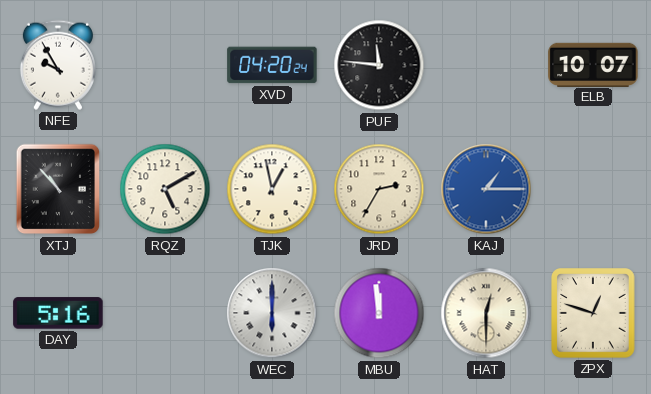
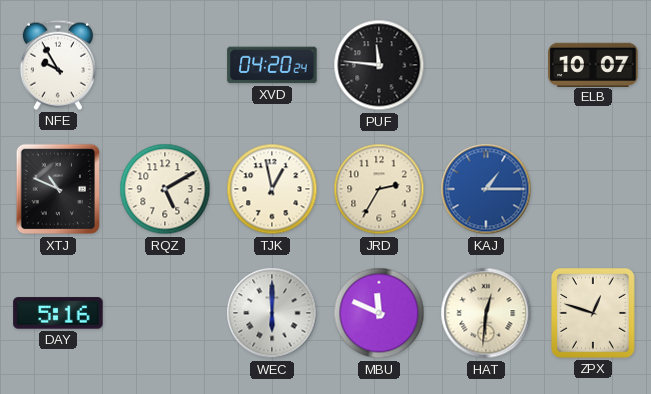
XTJ: 10:53 -> 10:49 (58, 189)
MBU: 11:59 -> 11:49 (379, 313)
HAT: 12:30 -> 12:31 (486, 313)
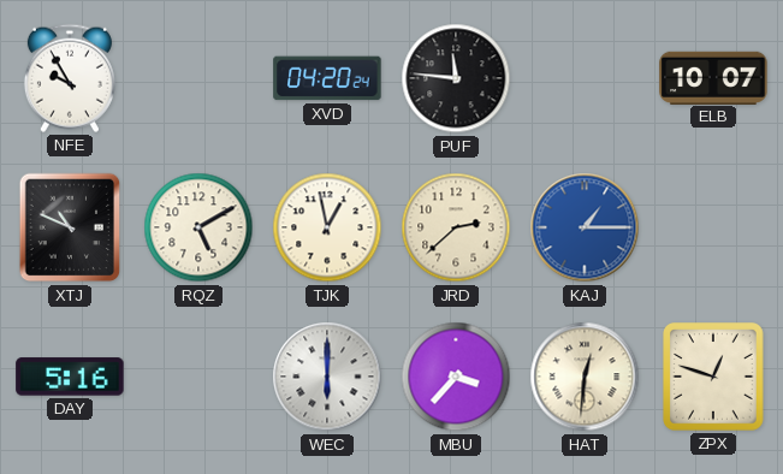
JRD: 2:35 -> 2:38 (456, 227)
MBU: 11:49 -> 3:37 (456, 377)
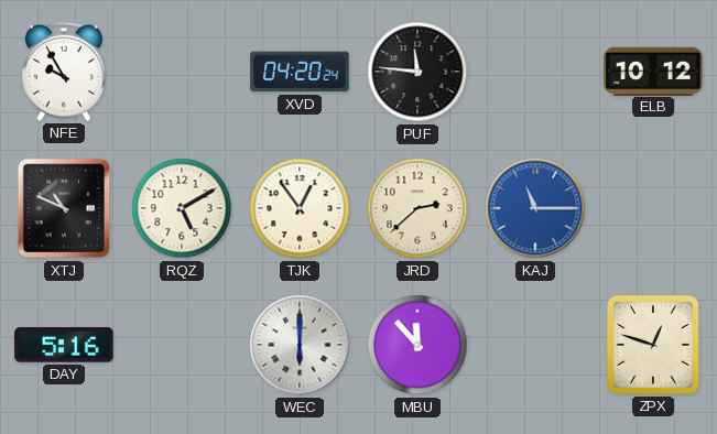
ELB: 10:07 -> 10:12 (653, 70)
TJK: 12:58 -> 12:54 (300, 208)
KAJ: 1:15 -> 11:15 (535, 208)
MBU: 3:37 -> 11:53 (417, 345)
HAT: 12:31 -> none (585, 377)
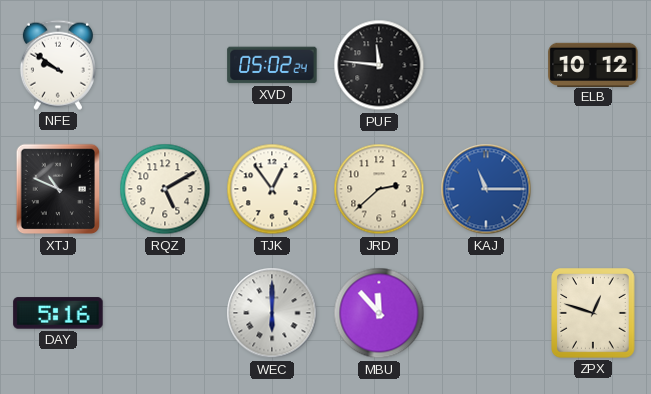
NFE: 9:55 -> 9:51 (58, 65)
XVD: 04:20 -> 05:02 (272, 65)
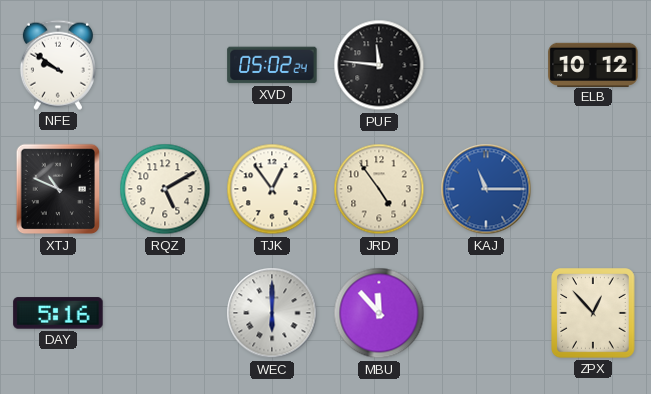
JRD: 2:38 -> 4:54 (379, 189)
ZPX: 12:48 -> 12:53 (593, 313)
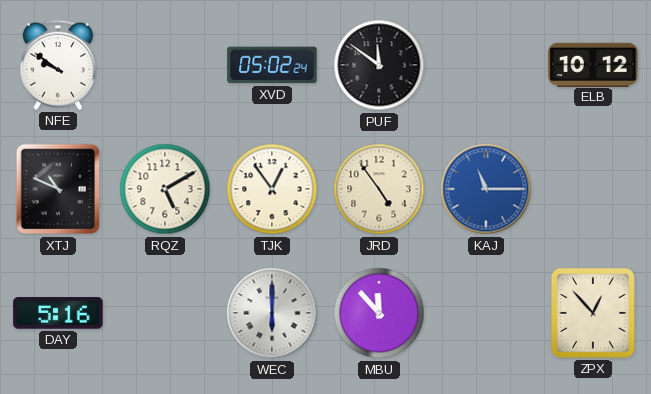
PUF: 11:46 -> 11:51 (379, 65)
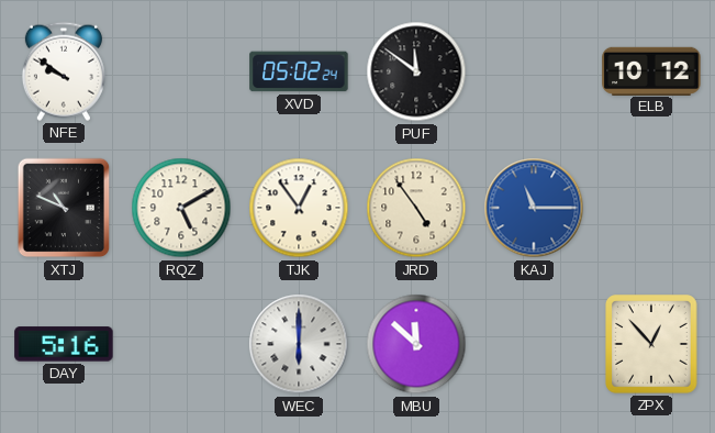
MBU: 11:53 -> 11:52 (416, 344)
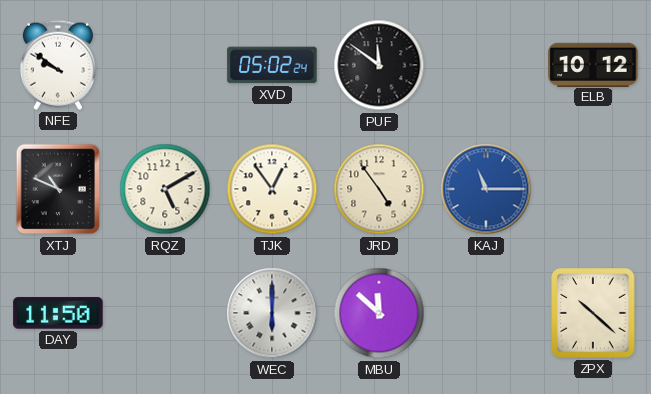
DAY: 5:16 -> 11:50 (58, 313)
ZPX: 12:53 -> 10:22 (593, 313)
